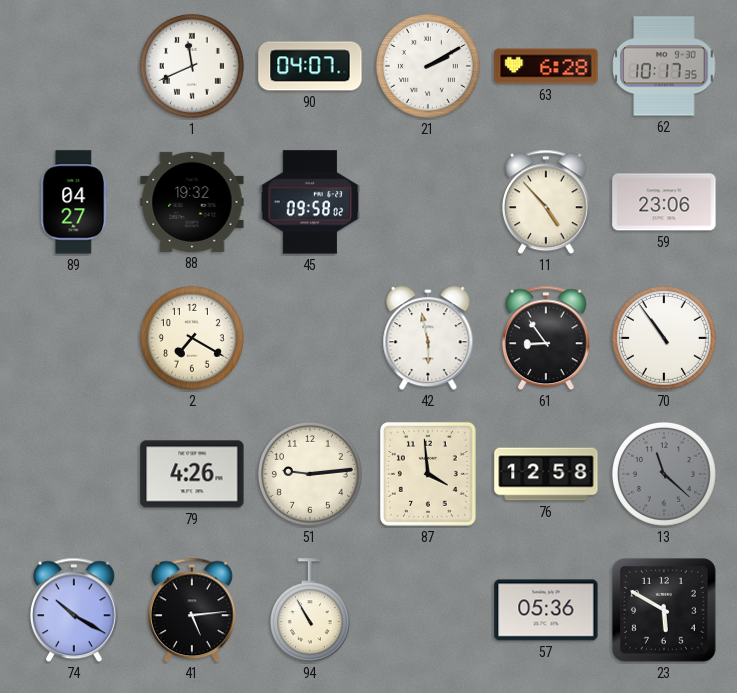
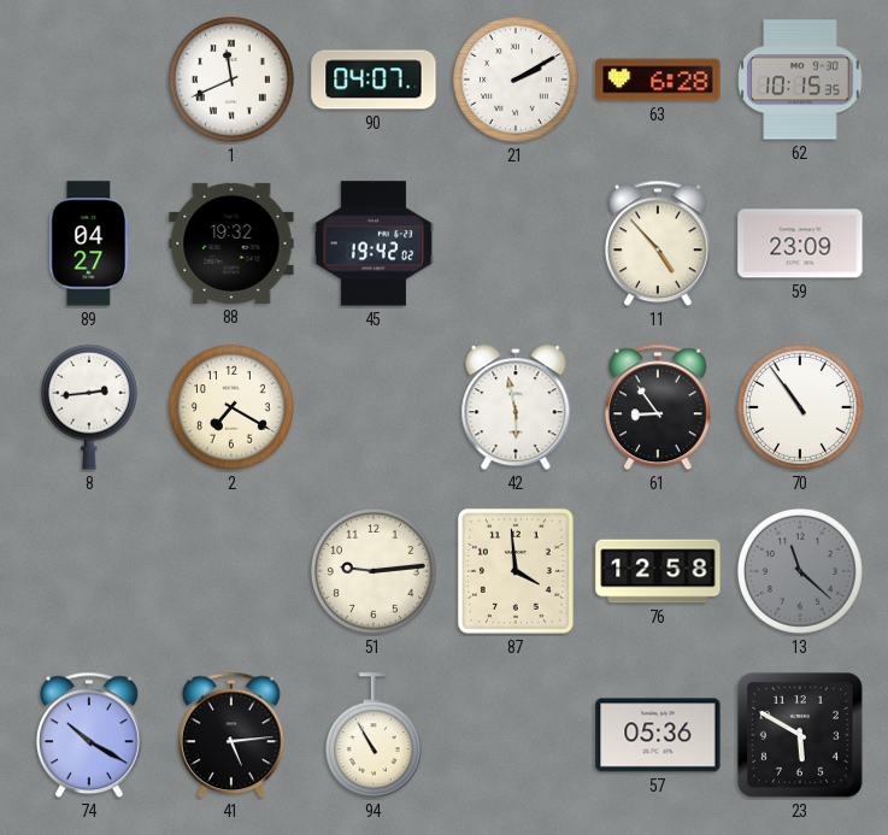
62: 10:17 -> 10:15 (800, 80)
45: 09:58 -> 19:42 (374, 243)
59: 23:06 -> 23:09 (800, 243)
8: none -> 2:44 (89, 407)
79: 4:26 -> none (192, 474)
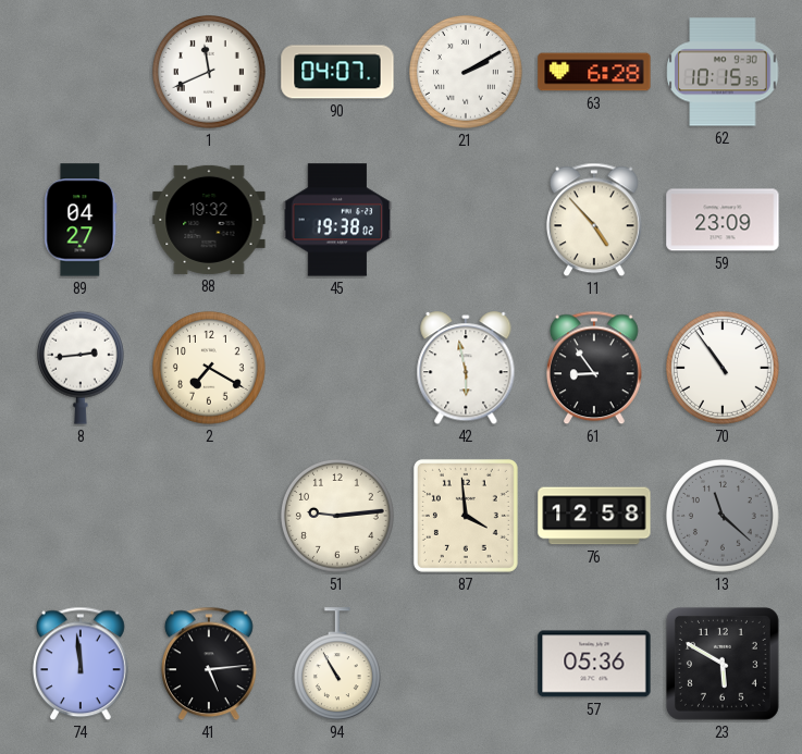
45: 19:42 -> 19:38 (337, 220)
74: 10:20 -> 11:59 (81, 664)
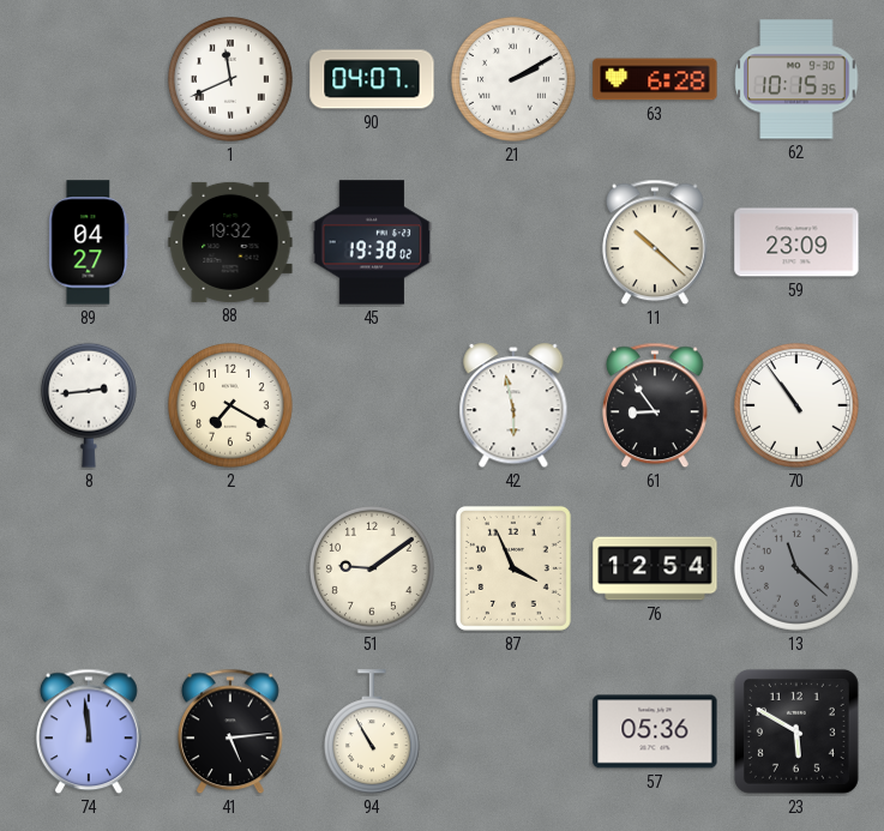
11: 4:53 -> 10:22 (655, 242)
51: 9:14 -> 9:09 (372, 568)
87: 3:59 -> 3:56 (513, 568)
76: 12:58 -> 12:54 (655, 568)
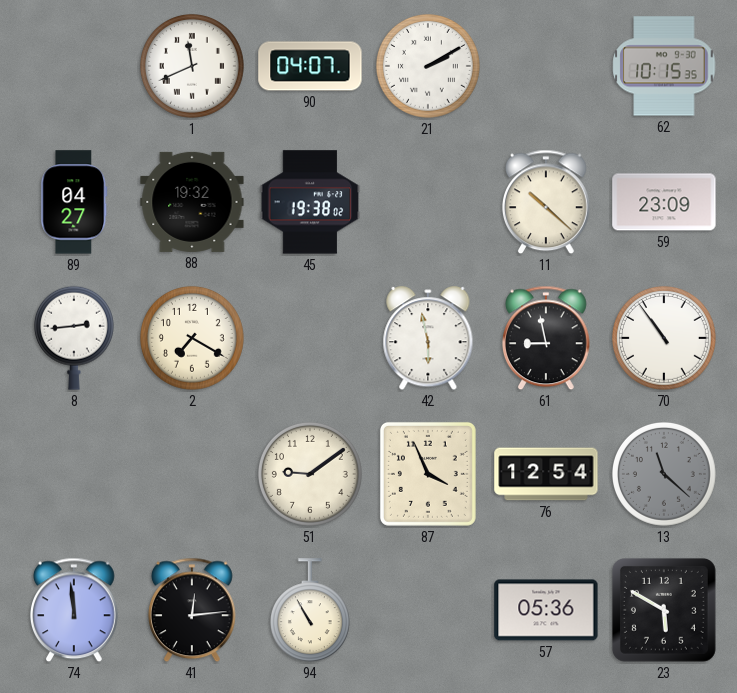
63: 6:28 -> none (655, 79)
61: 8:54 -> 8:58 (546, 338)
41: 5:14 -> 12:14 (192, 610)
